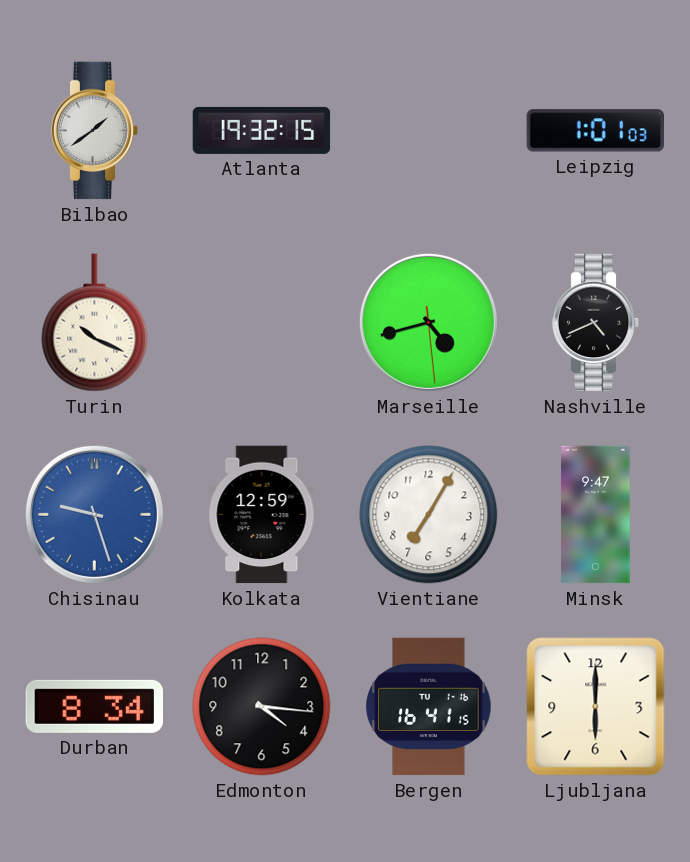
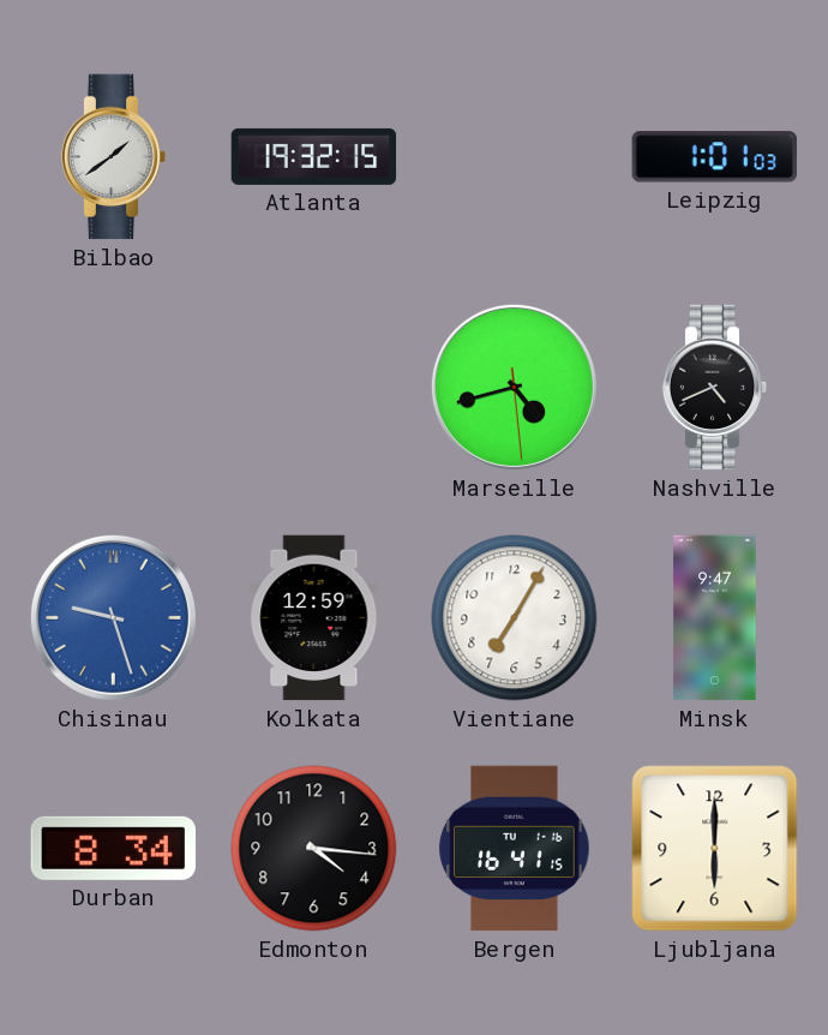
Turin: 10:19 -> none (95, 323)
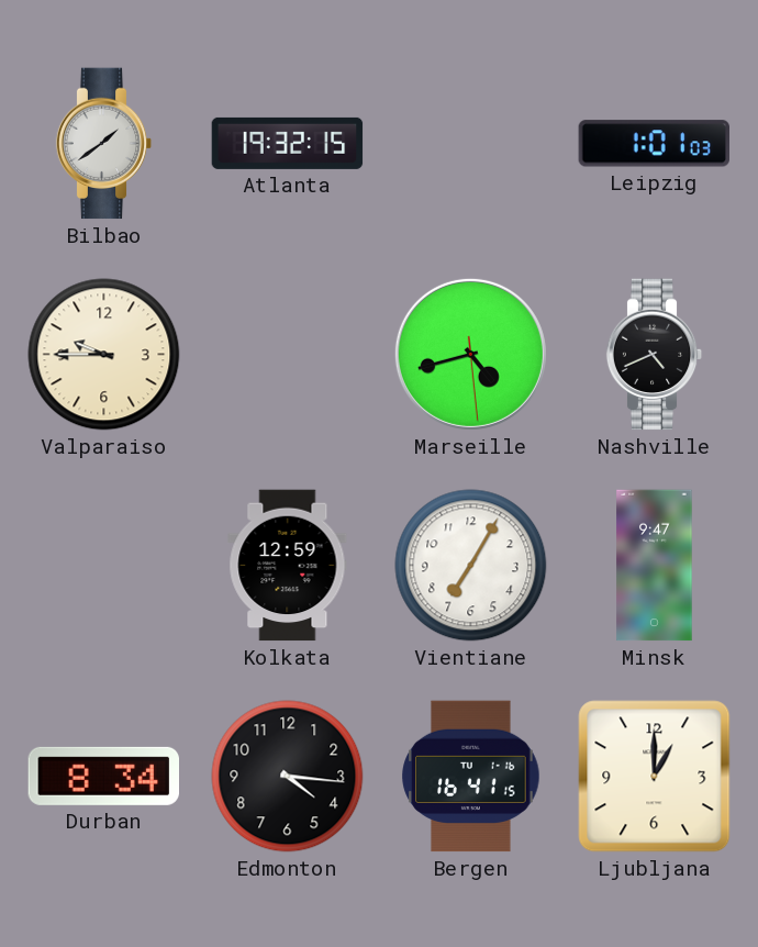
Valparaiso: none -> 9:45 (104, 355)
Chisinau: 9:27 -> none (113, 617)
Ljubljana: 6:00 -> 1:00 (655, 777)
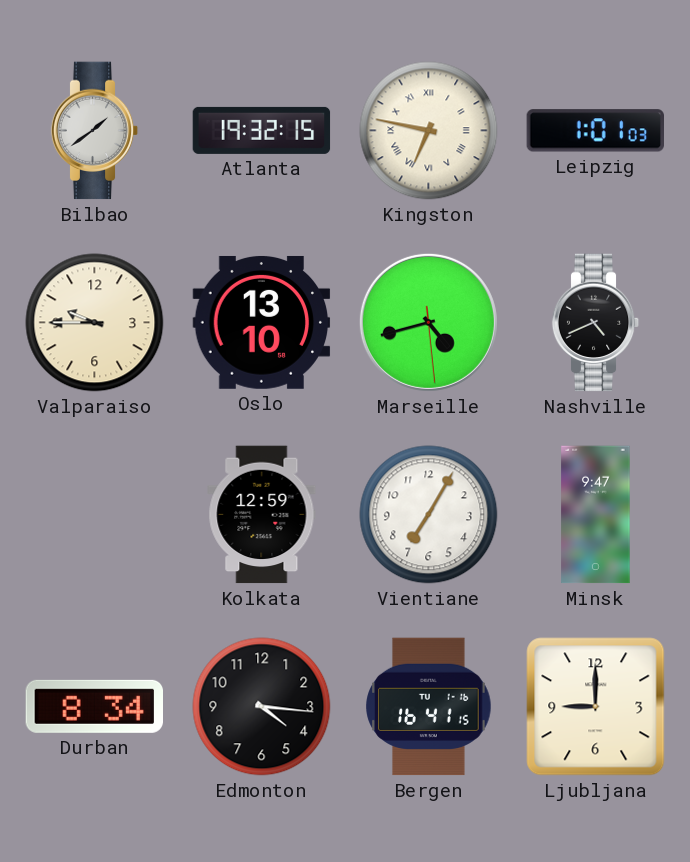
Kingston: none -> 6:47 (429, 131)
Oslo: none -> 13:10 (262, 322)
Ljubljana: 1:00 -> 9:00 (596, 707)
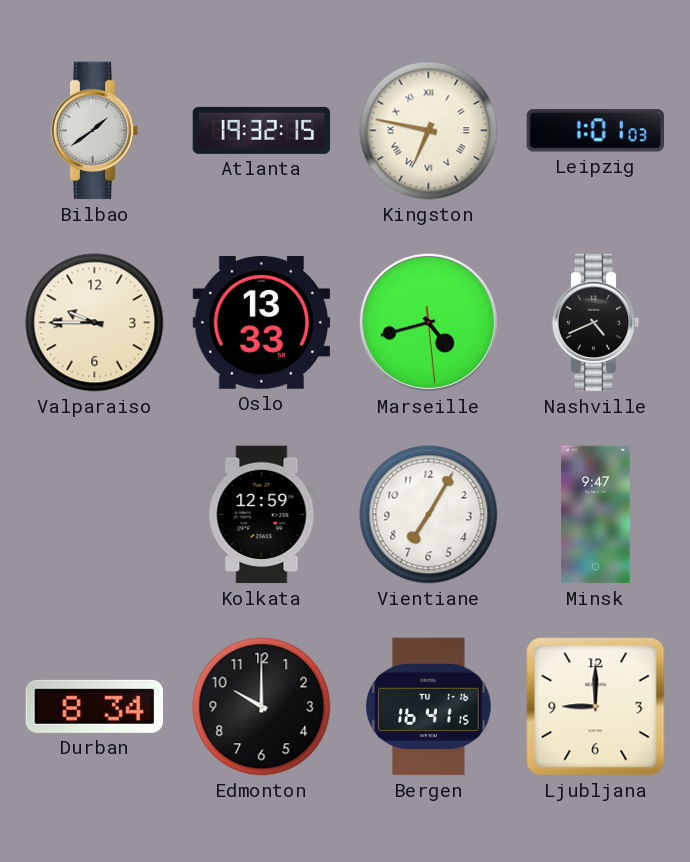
Oslo: 13:10 -> 13:33 (262, 322)
Edmonton: 4:16 -> 10:00 (262, 707)
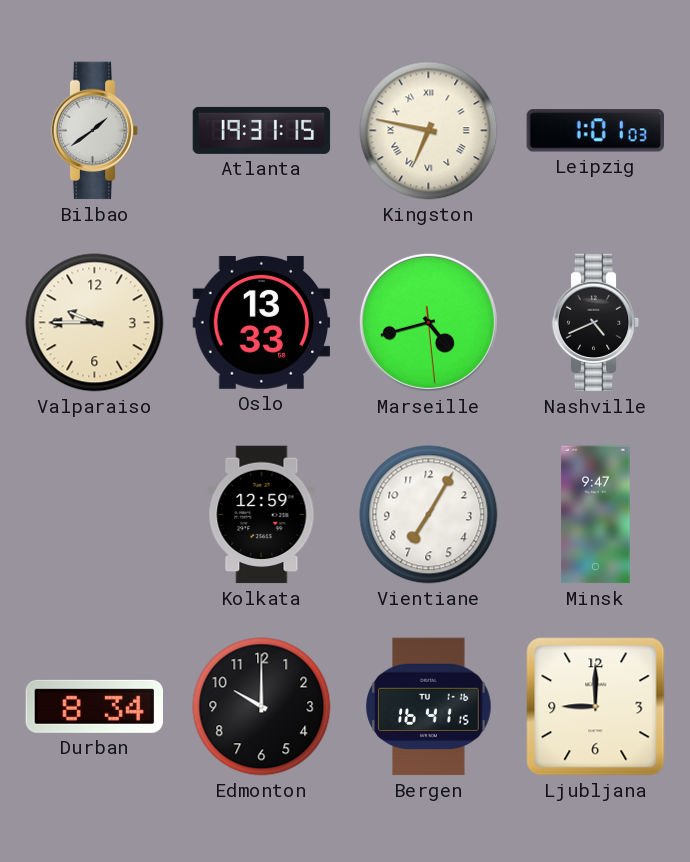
Atlanta: 19:32 -> 19:31 (262, 130)
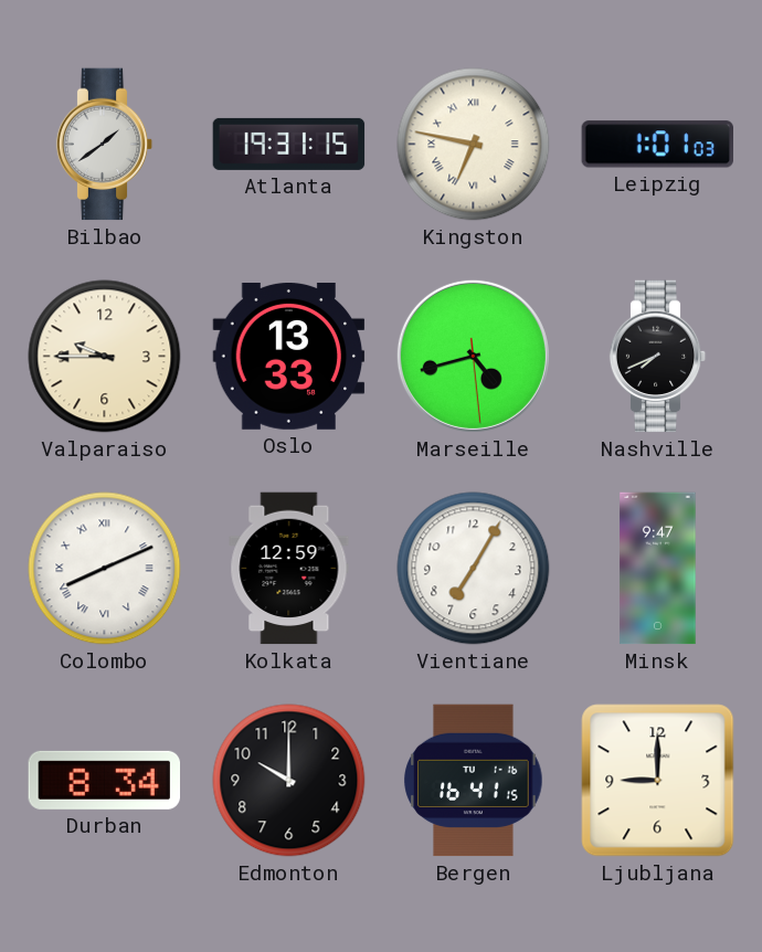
Nashville: 4:41 -> 7:41 (658, 357)
Colombo: none -> 8:11 (105, 569)
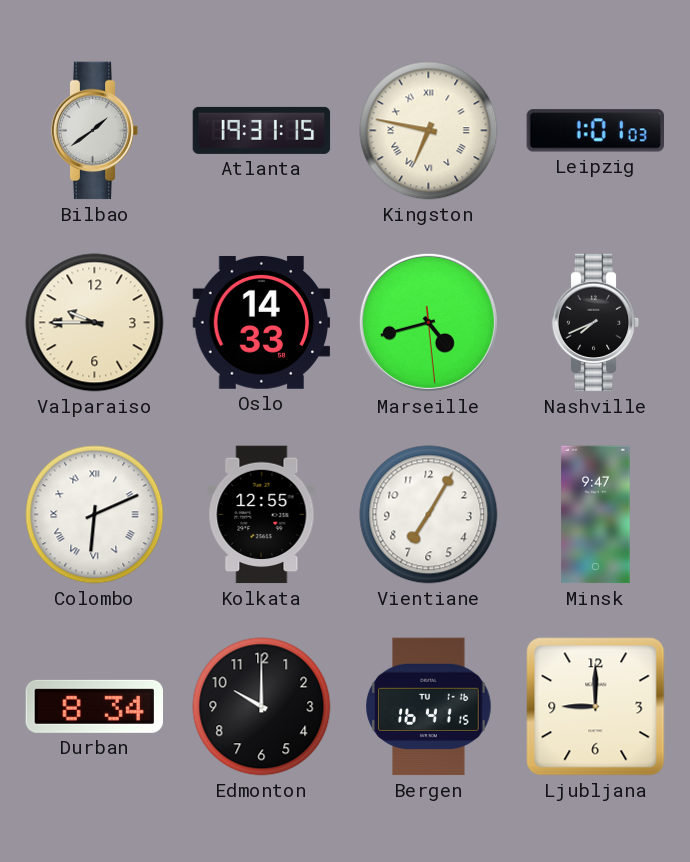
Oslo: 13:33 -> 14:33 (262, 322)
Colombo: 8:11 -> 6:11 (95, 515)
Kolkata: 12:59 -> 12:55 (262, 515)
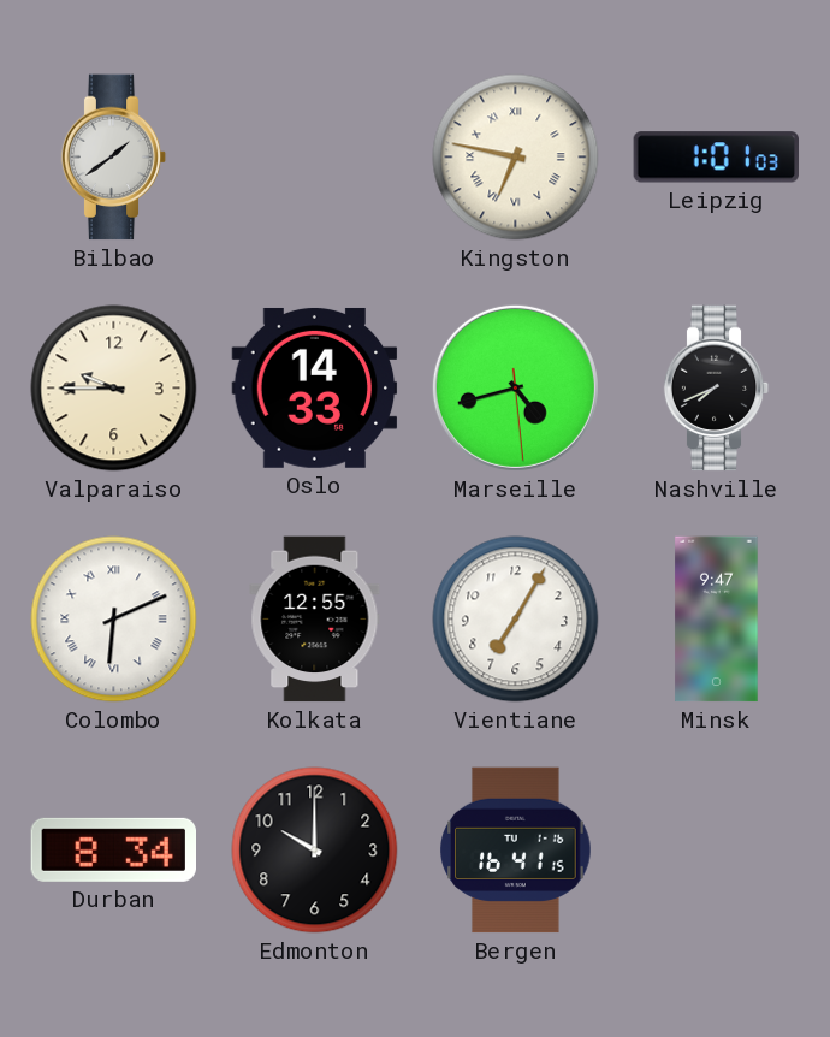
Atlanta: 19:31 -> none (262, 130)
Ljubljana: 9:00 -> none (596, 707)
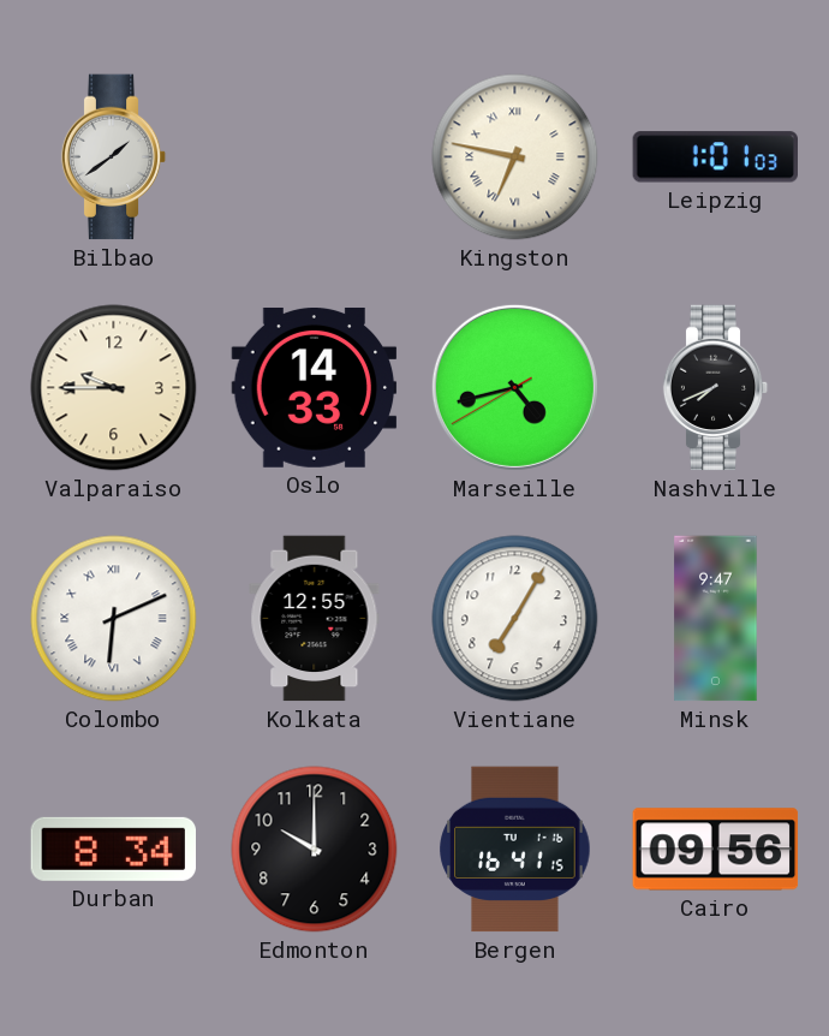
Marseille: 4:42:29 -> 4:42:40 (514, 387)
Cairo: none -> 09:56 (716, 850)
